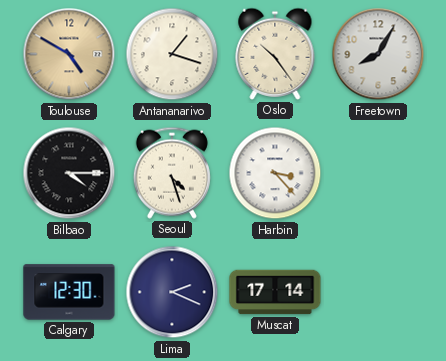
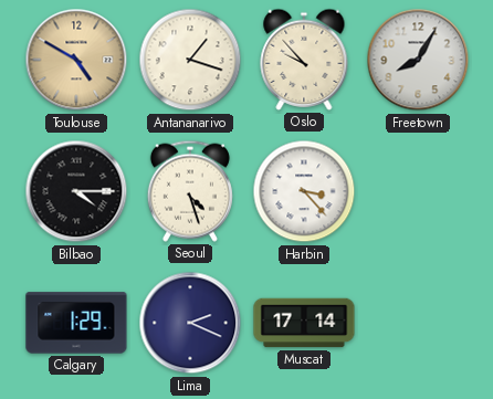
Oslo: 10:24 -> 9:53 (304, 60)
Calgary: 12:30 -> 1:29 (76, 323)
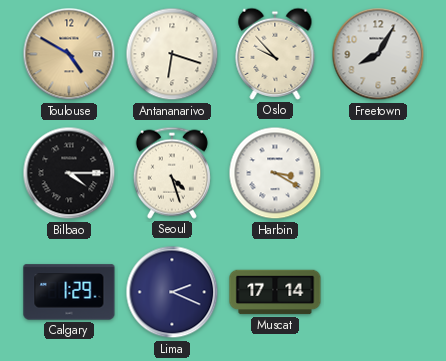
Antananarivo: 1:18 -> 6:18 (172, 54)
Harbin: 3:23 -> 3:20 (275, 173)
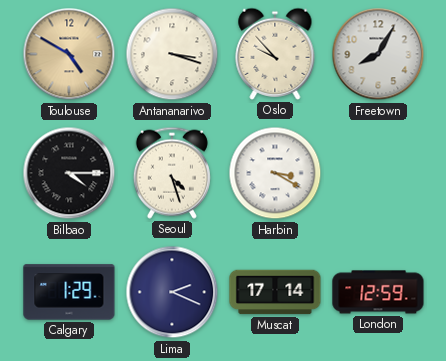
Antananarivo: 6:18 -> 3:18 (172, 54)
London: none -> 12:59 (378, 292)
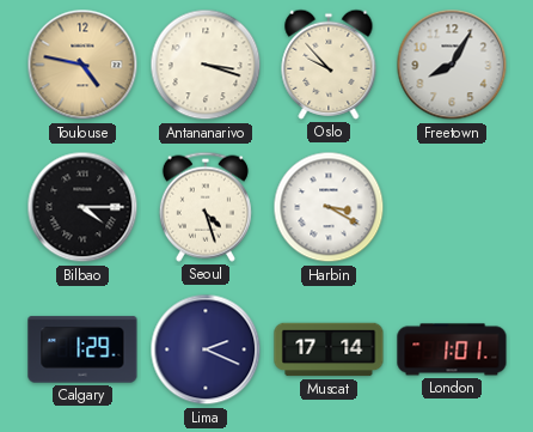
Toulouse: 4:50 -> 4:47 (82, 65)
London: 12:59 -> 1:01 (452, 349)
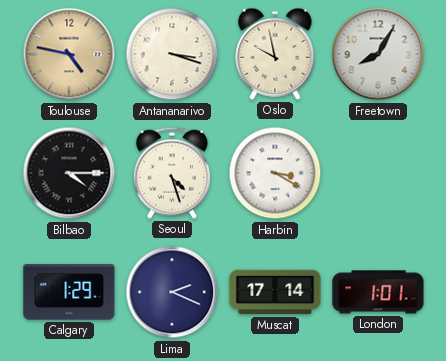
Oslo: 9:53 -> 9:58 (275, 54)
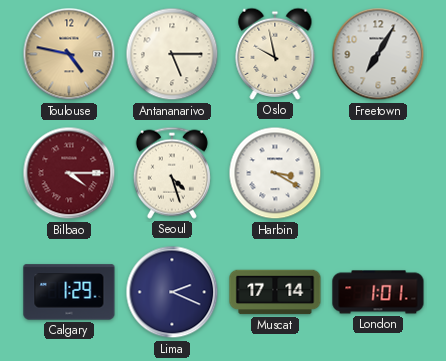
Antananarivo: 3:18 -> 5:15 (172, 54)
Freetown: 8:05 -> 7:05 (378, 54)
Bilbao dial: black -> burgundy (69, 173)
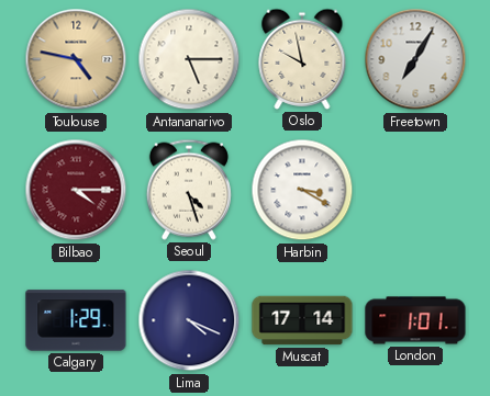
Lima: 2:19 -> 4:19 (189, 320)
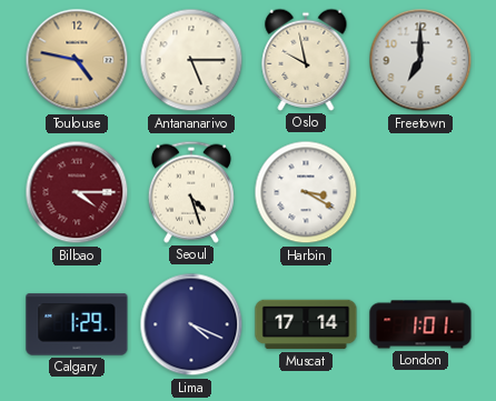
Freetown: 7:05 -> 7:00 (420, 60)
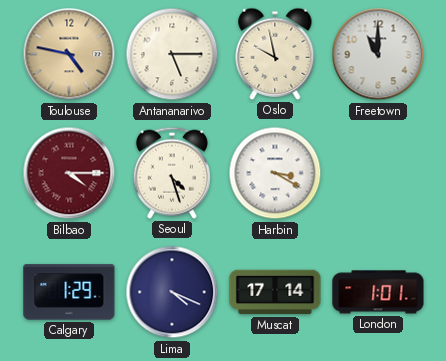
Freetown: 7:00 -> 11:00 (378, 54)
